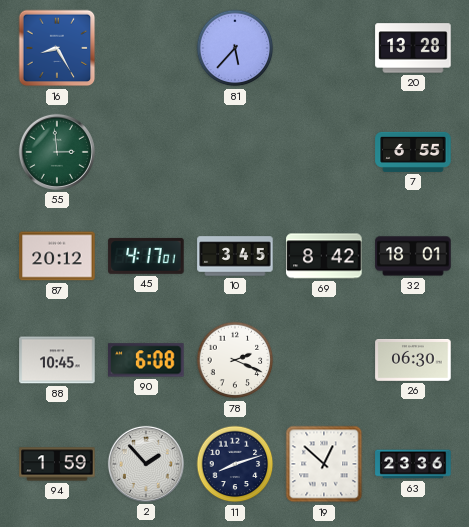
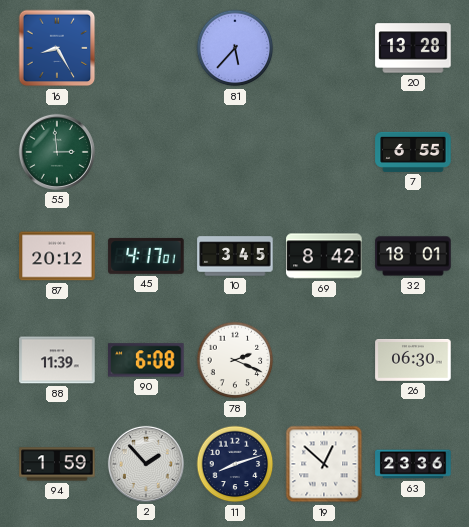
88: 10:45 -> 11:39 (57, 360)
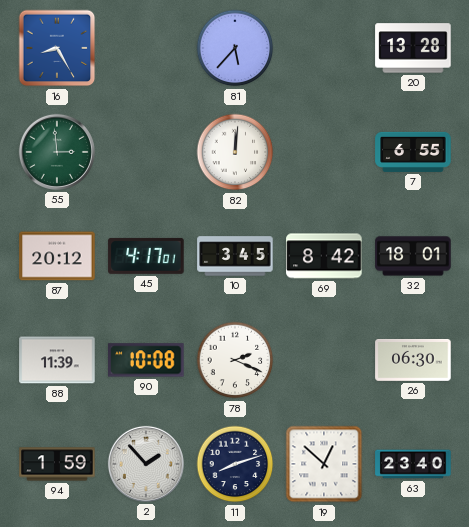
82: none -> 12:01 (235, 152)
90: 6:08 -> 10:08 (146, 360)
63: 23:36 -> 23:40 (413, 464)
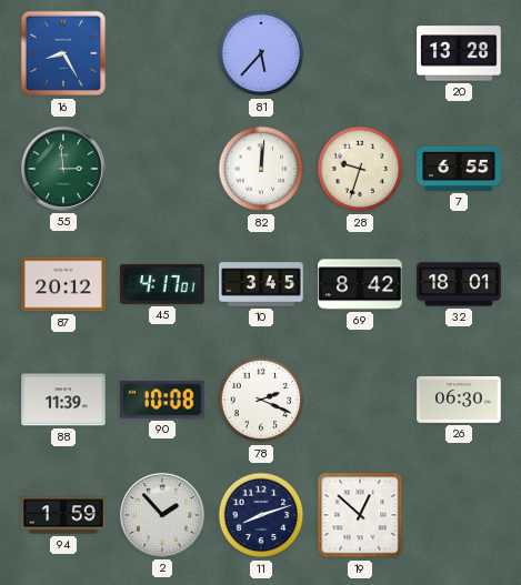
28: none -> 9:33 (360, 169)
63: 23:40 -> none (413, 464)
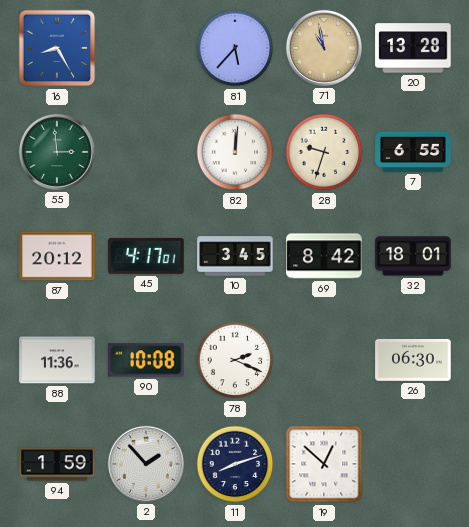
71: none -> 10:58 (324, 48)
88: 11:39 -> 11:36 (57, 360)
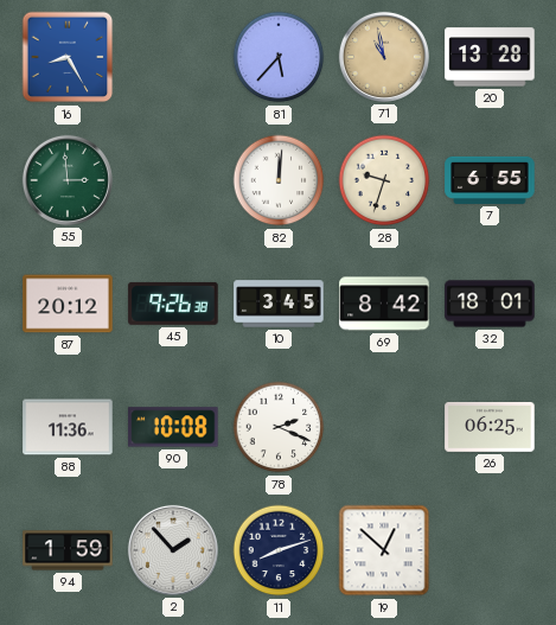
45: 4:17 -> 9:26 (173, 304)
26: 06:30 -> 06:25 (490, 428)
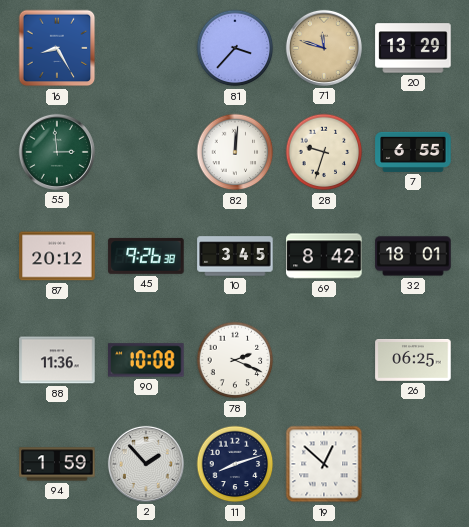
81: 5:37 -> 3:37 (235, 48)
71: 10:58 -> 11:48 (324, 48)
20: 13:28 -> 13:29 (413, 48)
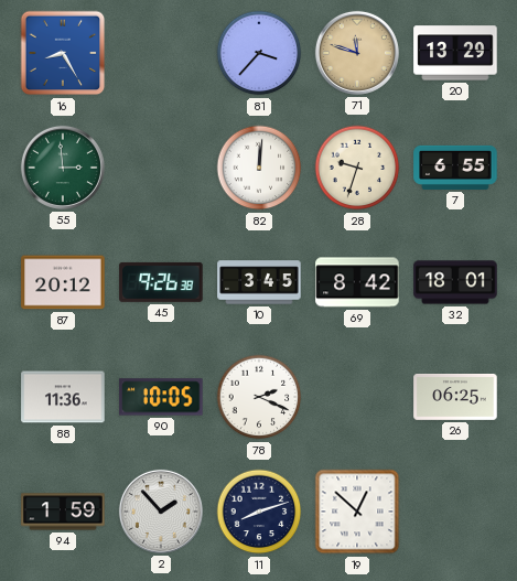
90: 10:08 -> 10:05 (161, 397)
